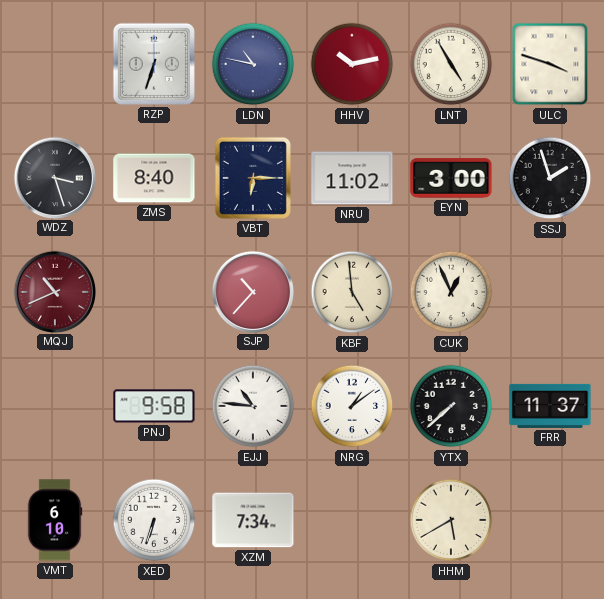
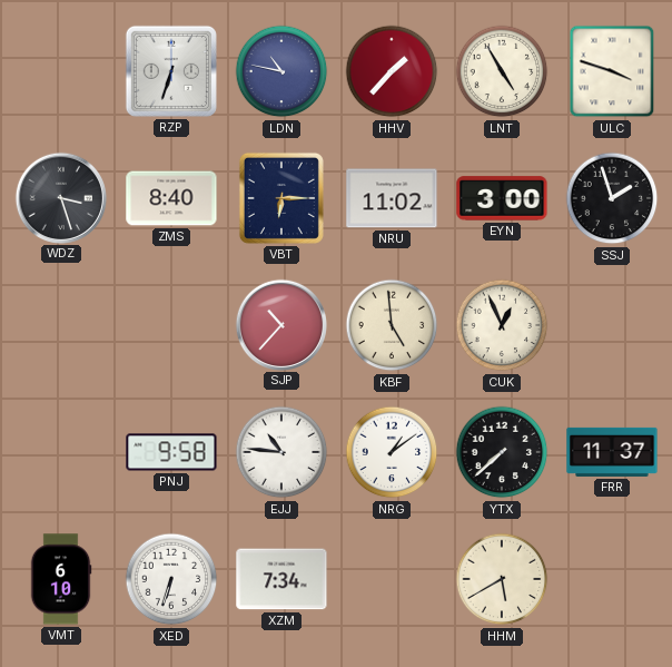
HHV: 10:13 -> 1:37 (392, 71)
MQJ: 10:41 -> none (54, 291)
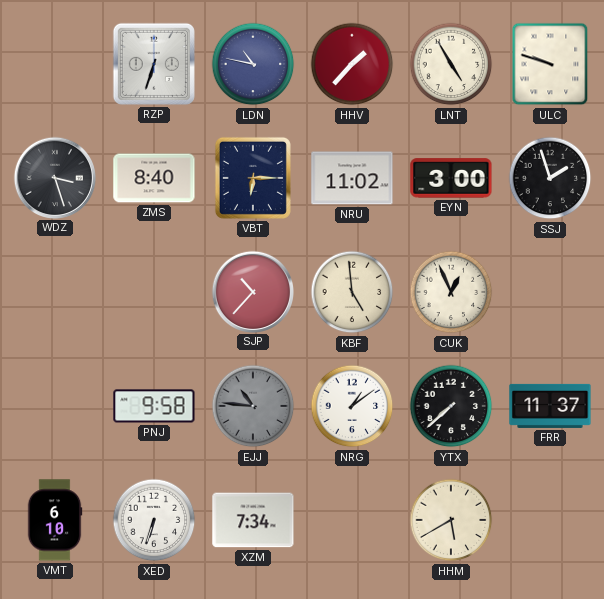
ULC: 3:48 -> 9:48 (550, 64)
EJJ dial: white -> grey (253, 406)
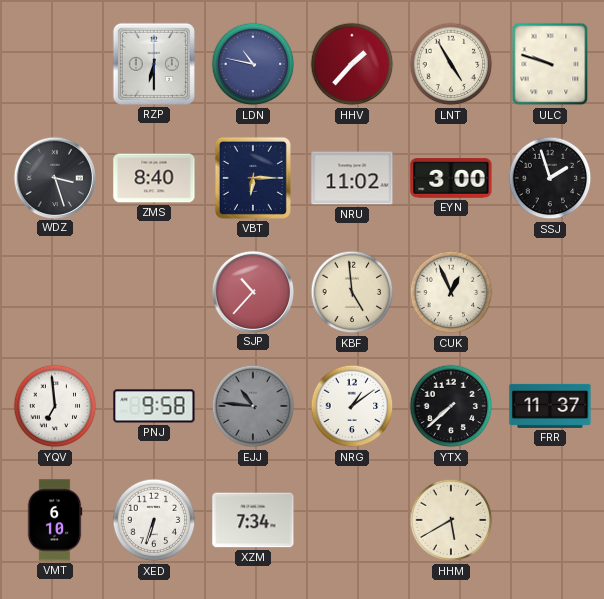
RZP: 6:33 -> 6:30 (154, 64)
YQV: none -> 6:59 (55, 406)
